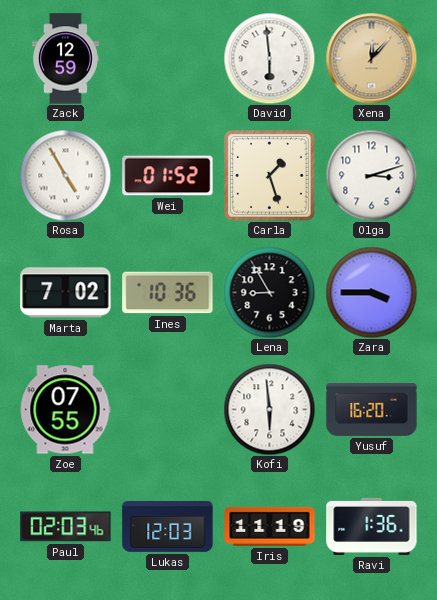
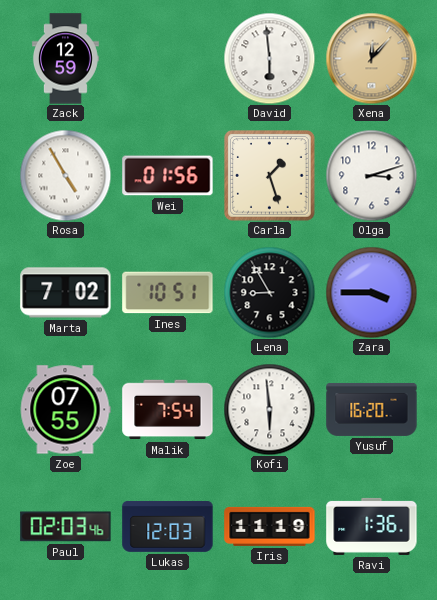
Wei: 01:52 -> 01:56 (168, 176)
Ines: 10:36 -> 10:51 (168, 293)
Malik: none -> 7:54 (168, 410)
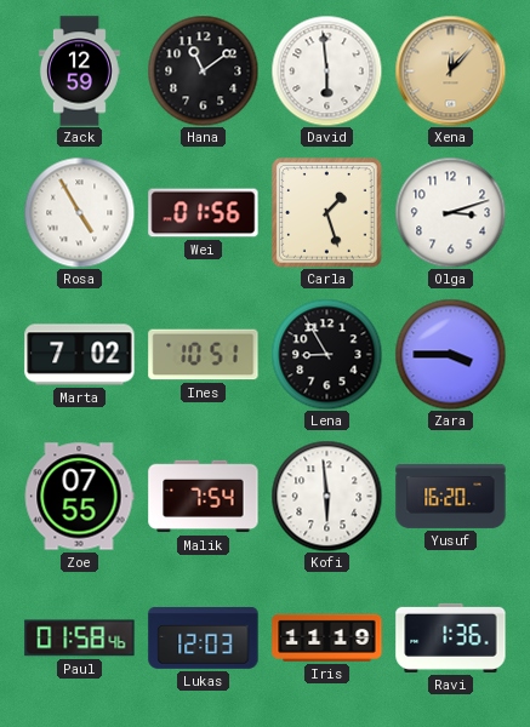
Hana: none -> 11:09 (203, 70)
Paul: 02:03 -> 01:58 (80, 639)
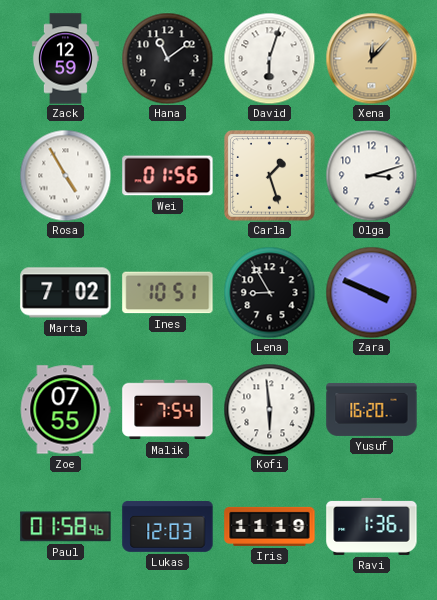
David: 5:59 -> 6:03 (269, 58)
Zara: 3:45 -> 3:49 (371, 292)
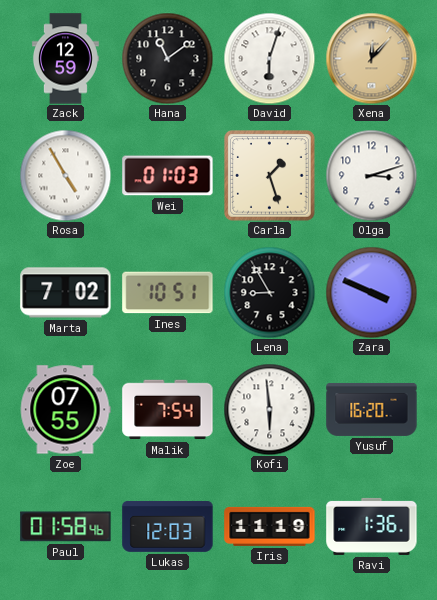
Wei: 01:56 -> 01:03 (168, 176)
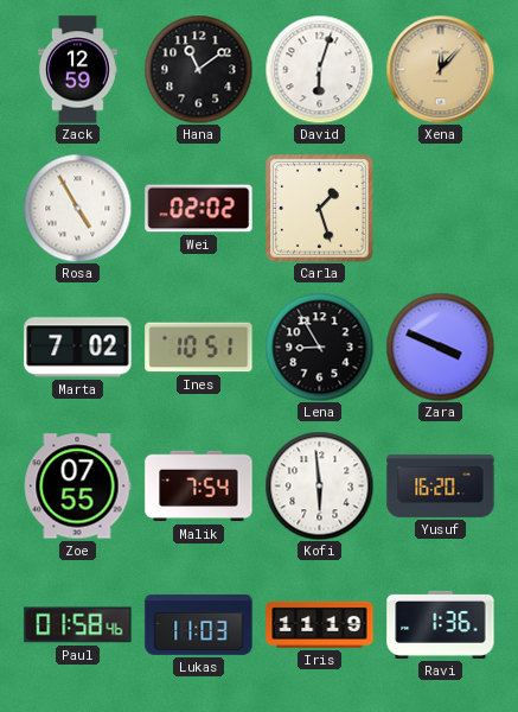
Wei: 01:03 -> 02:02 (199, 209)
Olga: 3:12 -> none (371, 175)
Lukas: 12:03 -> 11:03 (199, 625)
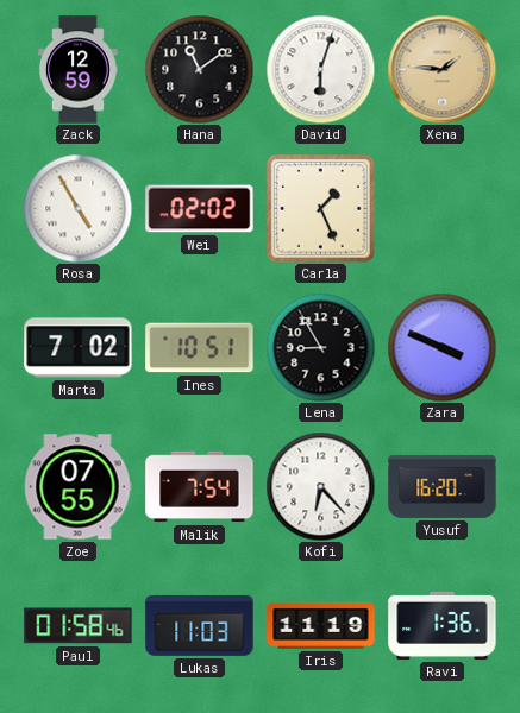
Xena: 12:07 -> 1:46 (441, 69)
Carla: 1:27 -> 1:26 (321, 209)
Kofi: 5:59 -> 6:23 (320, 486)
